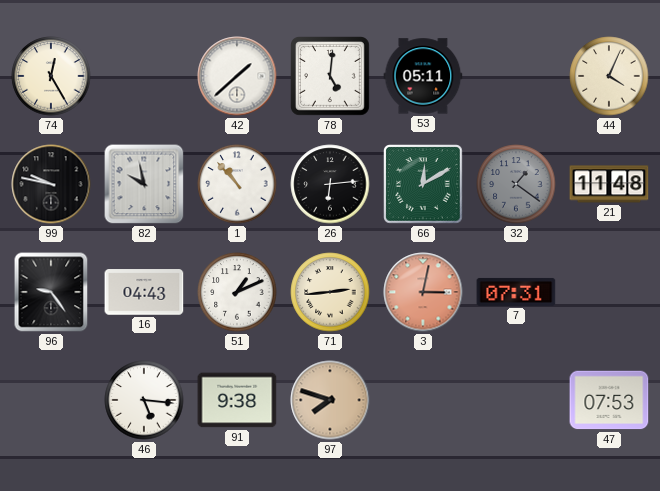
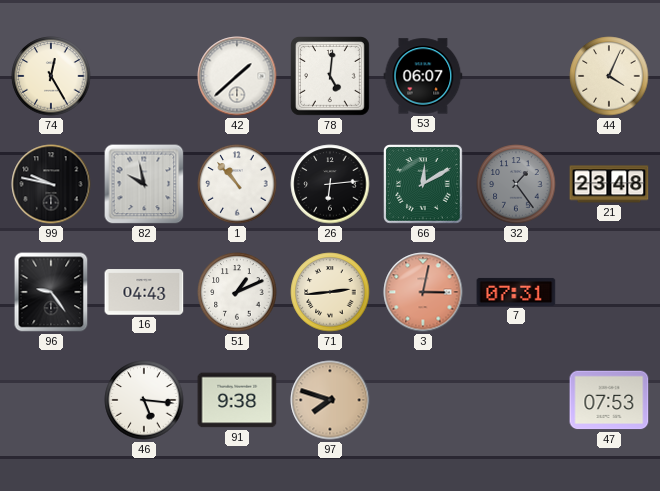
53: 05:11 -> 06:07 (423, 76)
32: 1:21 -> 1:24 (516, 184)
21: 11:48 -> 23:48 (609, 184)
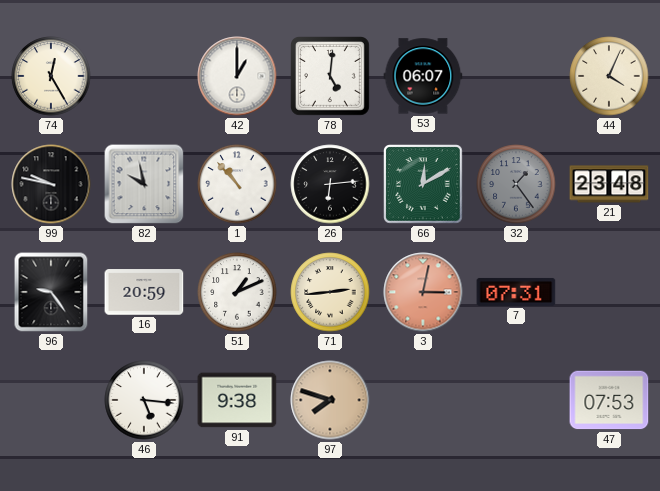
42: 1:38 -> 1:00 (237, 76)
16: 04:43 -> 20:59 (144, 292)
